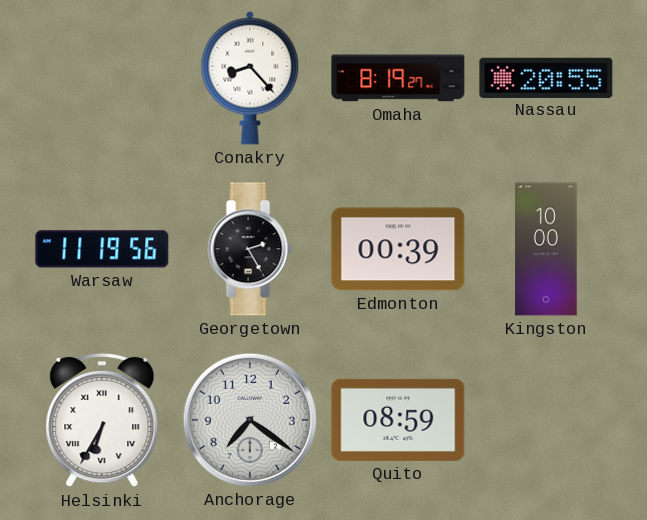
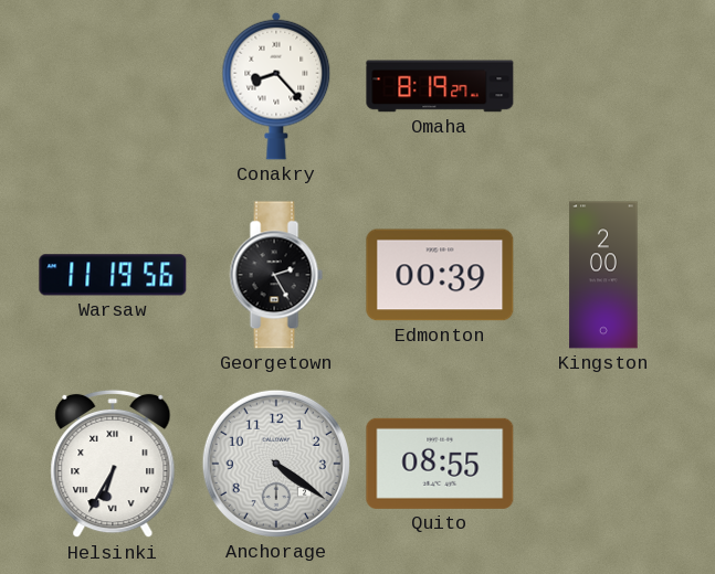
Nassau: 20:55 -> none (546, 77)
Kingston: 10:00 -> 2:00 (603, 275)
Anchorage: 7:21 -> 4:21 (276, 464)
Quito: 08:59 -> 08:55 (440, 464)
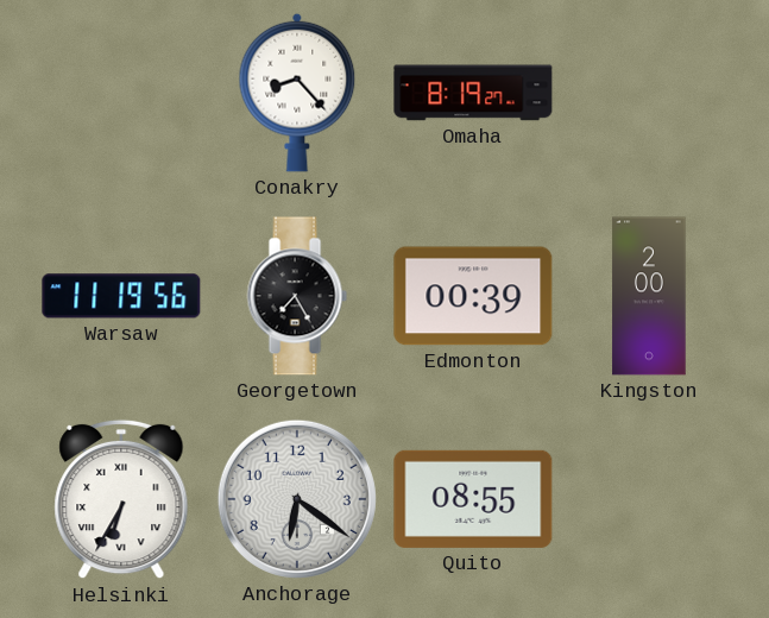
Georgetown: 2:25 -> 7:25 (297, 296)
Anchorage: 4:21 -> 6:21 (297, 499)
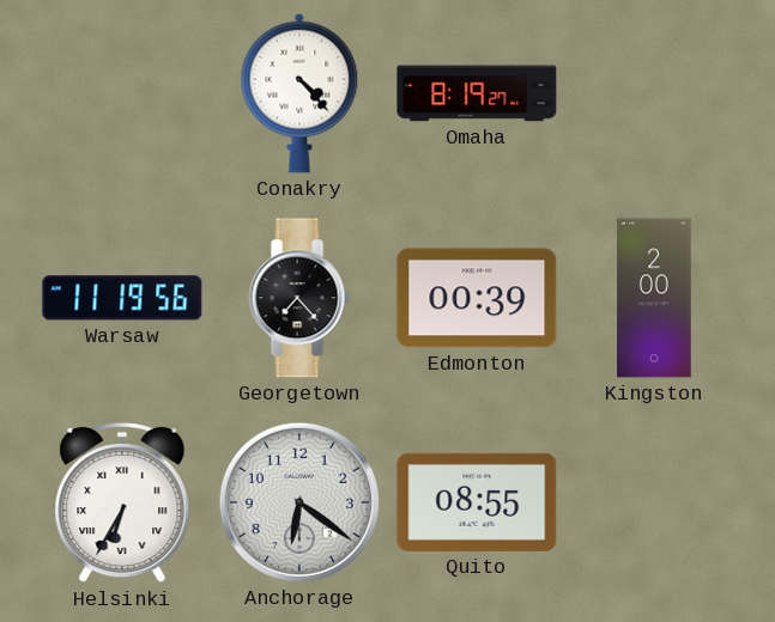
Conakry: 8:23 -> 4:23 (299, 93)
Georgetown: 7:25 -> 7:23 (299, 298)
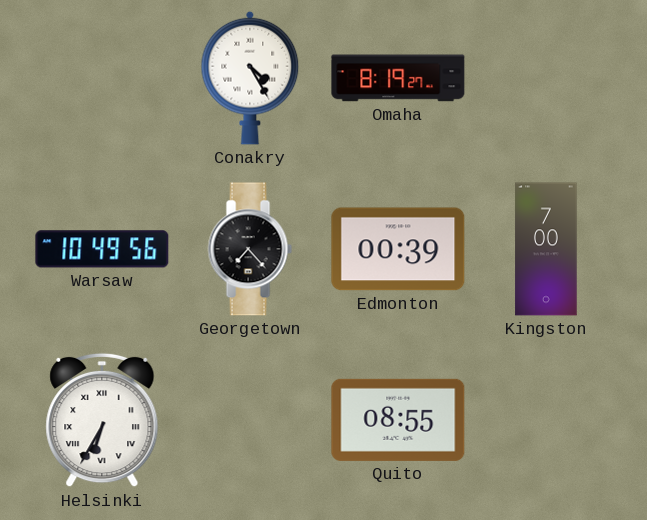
Conakry: 4:23 -> 4:25 (250, 78)
Warsaw: 11:19 -> 10:49 (102, 249)
Kingston: 2:00 -> 7:00 (546, 249)
Anchorage: 6:21 -> none (299, 502)
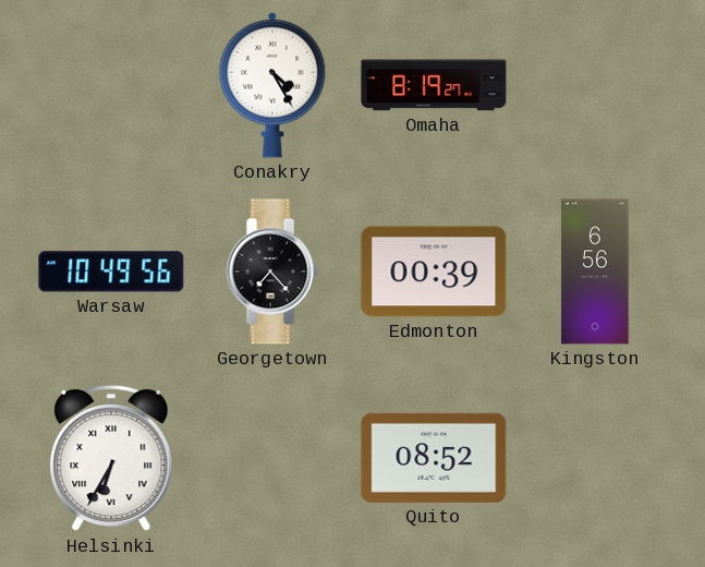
Kingston: 7:00 -> 6:56 (595, 272)
Quito: 08:55 -> 08:52 (434, 458)
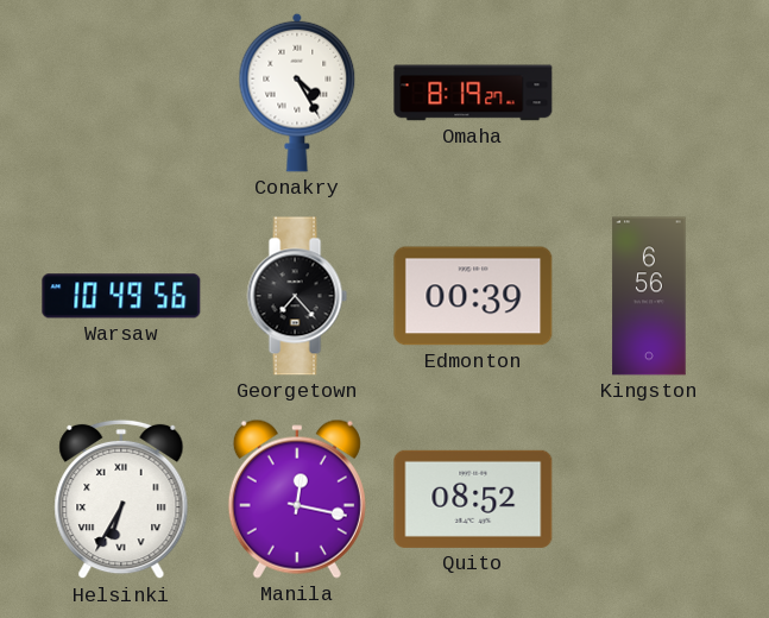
Manila: none -> 12:17 (297, 499)
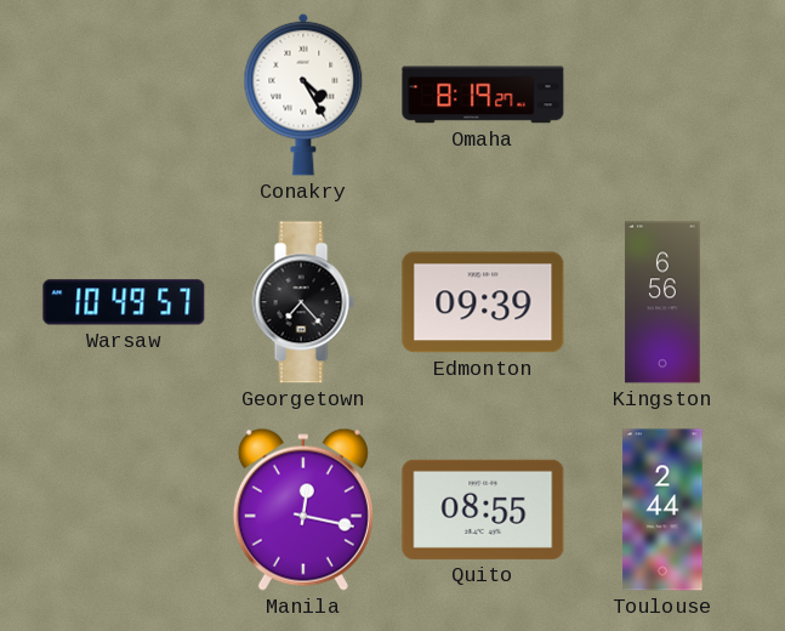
Warsaw: 10:49:56 -> 10:49:57 (124, 302)
Edmonton: 00:39 -> 09:39 (483, 302)
Helsinki: 6:35 -> none (121, 499)
Quito: 08:52 -> 08:55 (483, 510)
Toulouse: none -> 2:44 (662, 510)
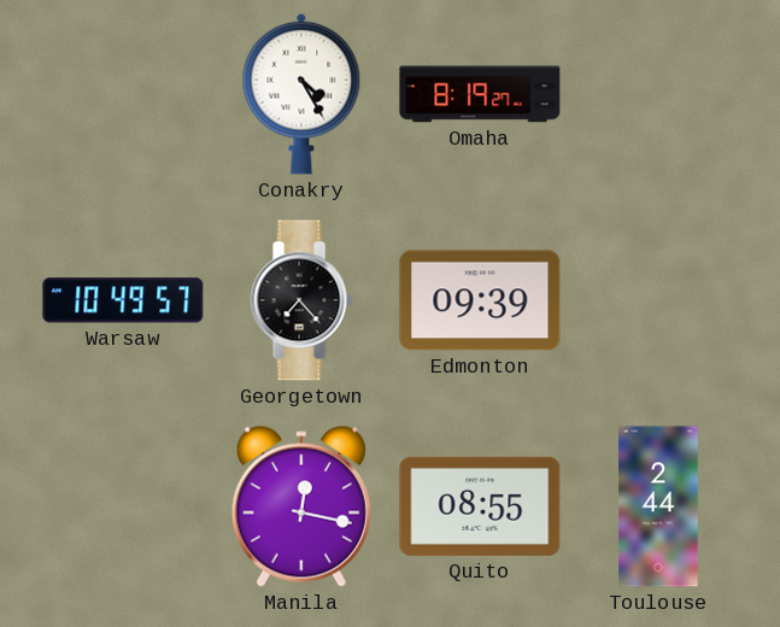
Kingston: 6:56 -> none (662, 302)
